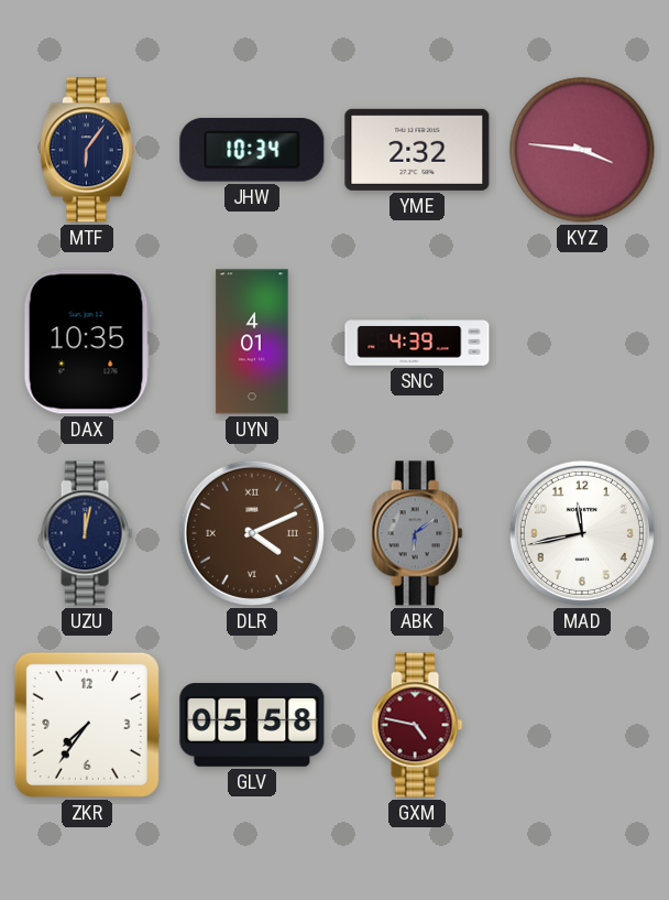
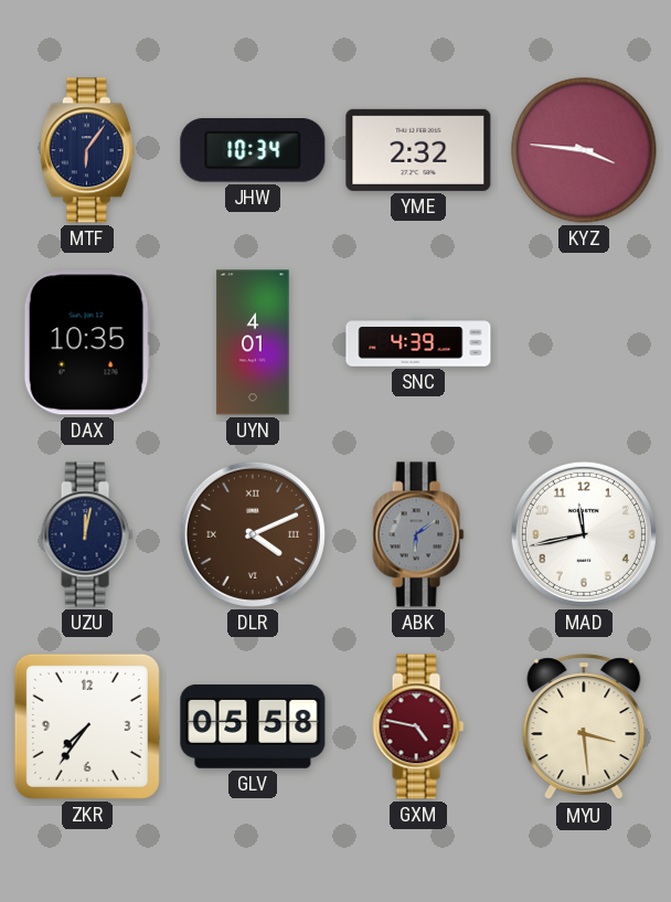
MYU: none -> 3:29 (584, 728)
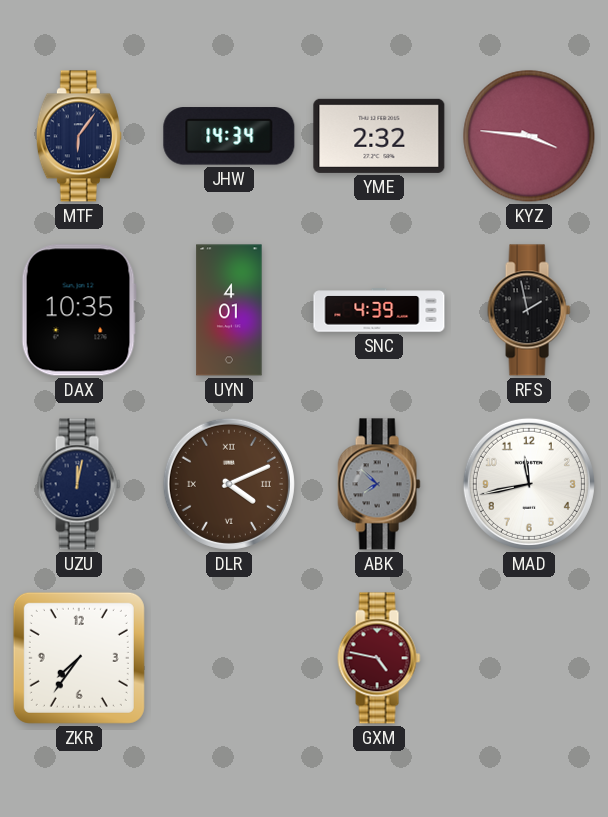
JHW: 10:34 -> 14:34 (229, 136)
RFS: none -> 1:58 (529, 310)
ABK: 6:09 -> 7:52 (379, 484)
GLV: 05:58 -> none (253, 726)
MYU: 3:29 -> none (584, 728)
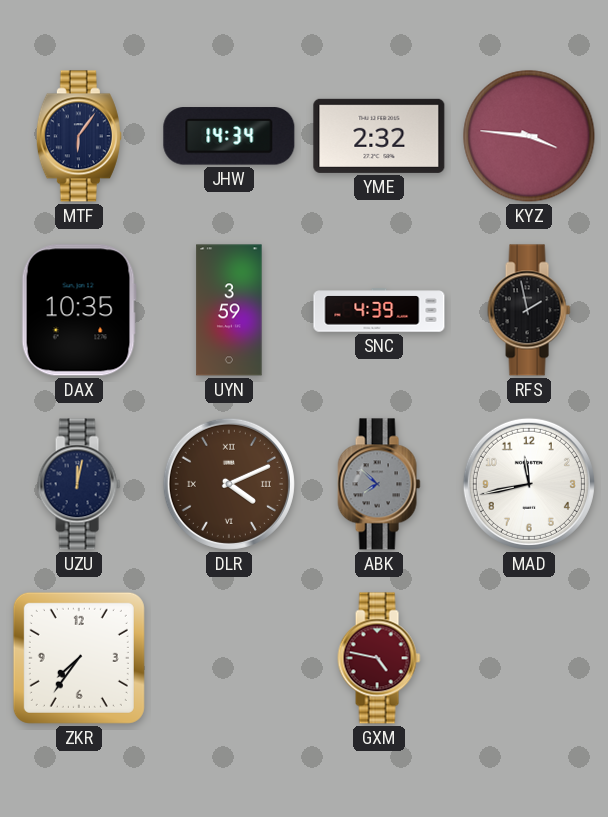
UYN: 4:01 -> 3:59 (229, 310)
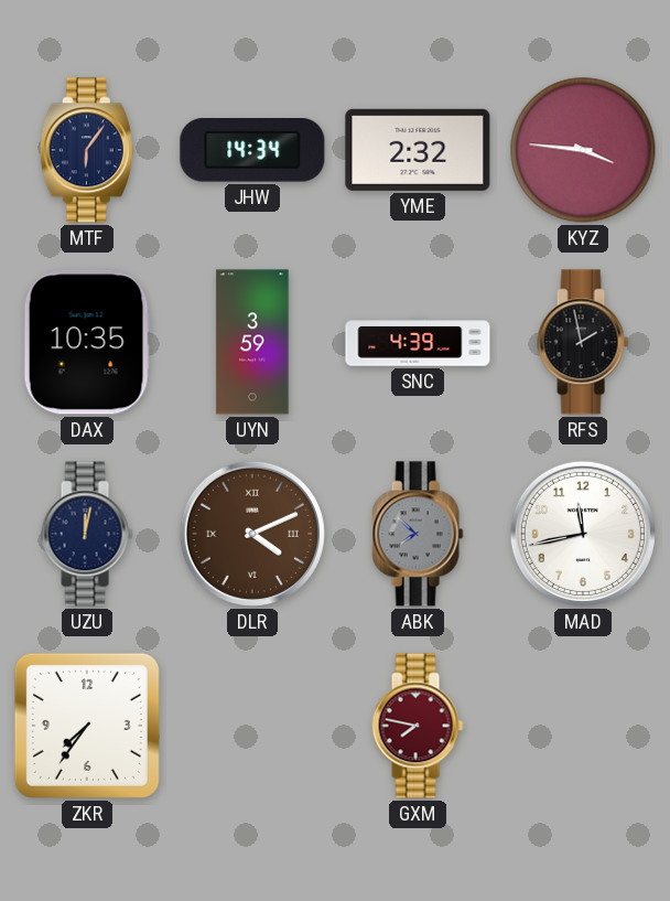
GXM: 4:47 -> 7:47 (418, 726)
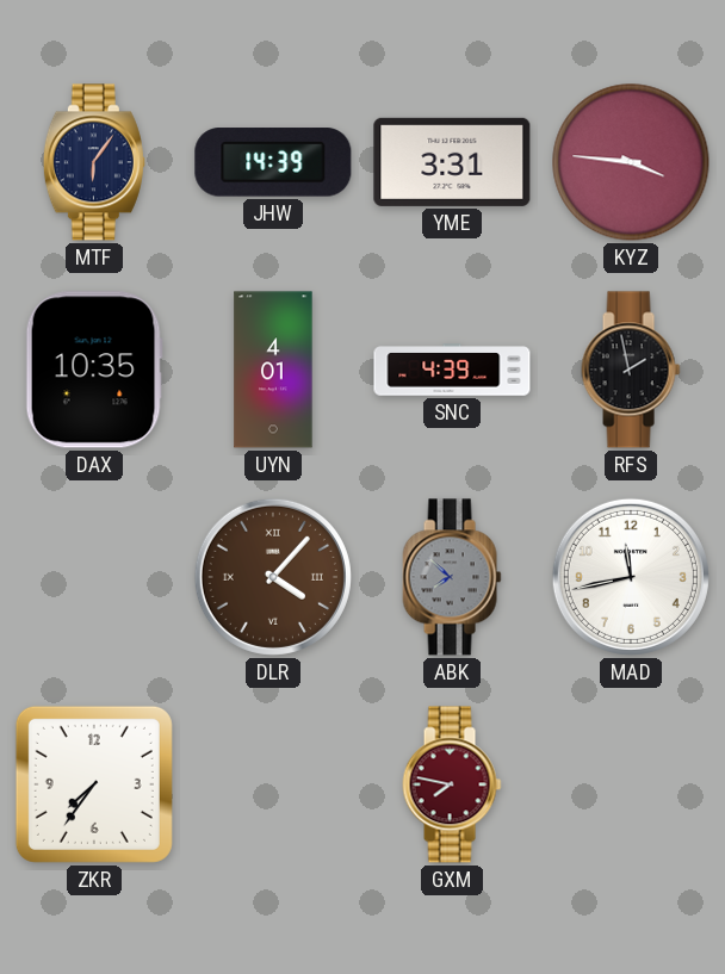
JHW: 14:34 -> 14:39 (273, 162)
YME: 2:32 -> 3:31 (452, 162)
UYN: 3:59 -> 4:01 (273, 370)
UZU: 12:02 -> none (87, 534)
DLR: 4:11 -> 4:07 (273, 577)
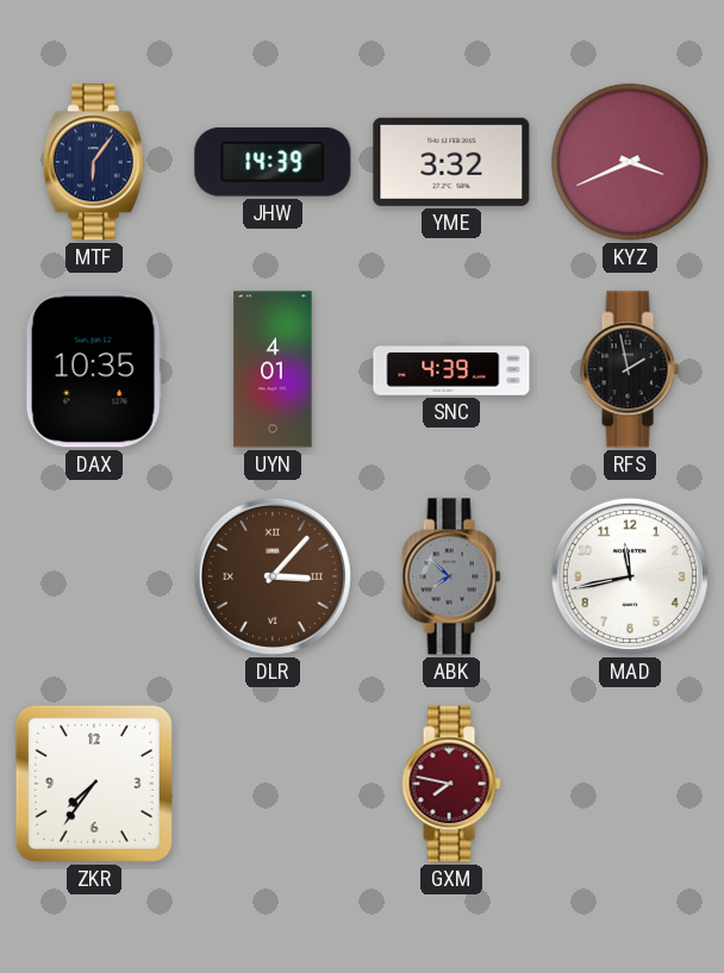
YME: 3:31 -> 3:32 (451, 162)
KYZ: 3:46 -> 3:41 (630, 162)
DLR: 4:07 -> 3:07 (273, 576)
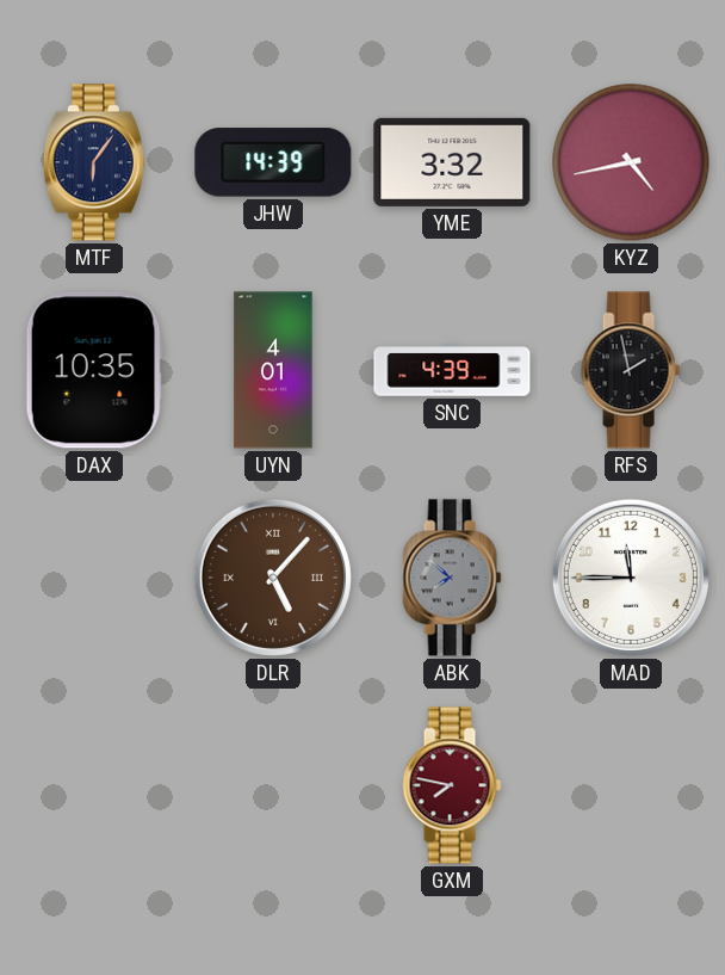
KYZ: 3:41 -> 4:43 (631, 162)
DLR: 3:07 -> 5:07 (273, 578)
MAD: 11:43 -> 11:45 (631, 578)
ZKR: 7:36 -> none (94, 784)
